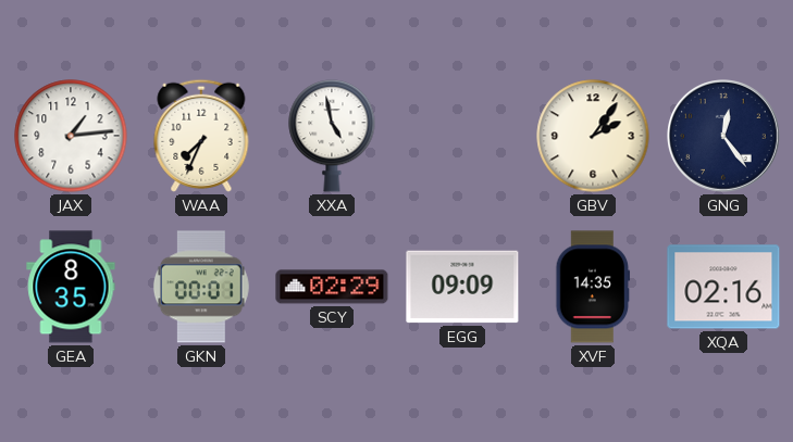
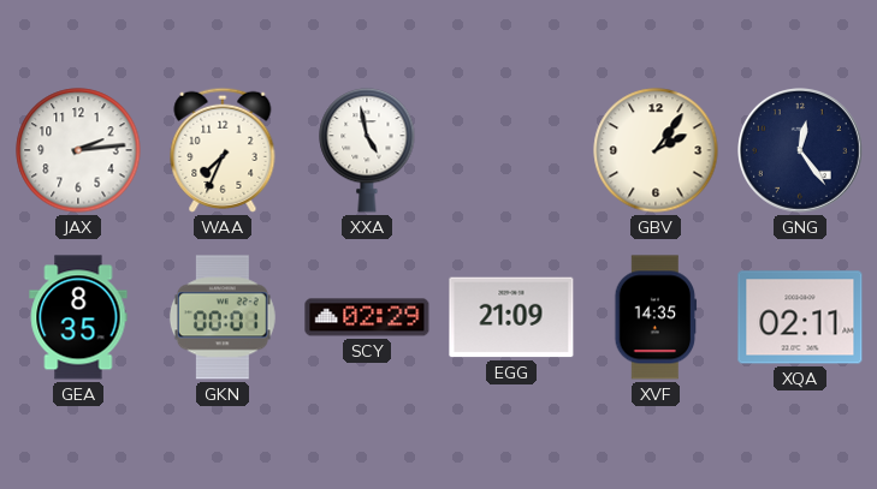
JAX: 1:14 -> 2:14 (78, 150)
EGG: 09:09 -> 21:09 (511, 317)
XQA: 02:16 -> 02:11 (800, 317)
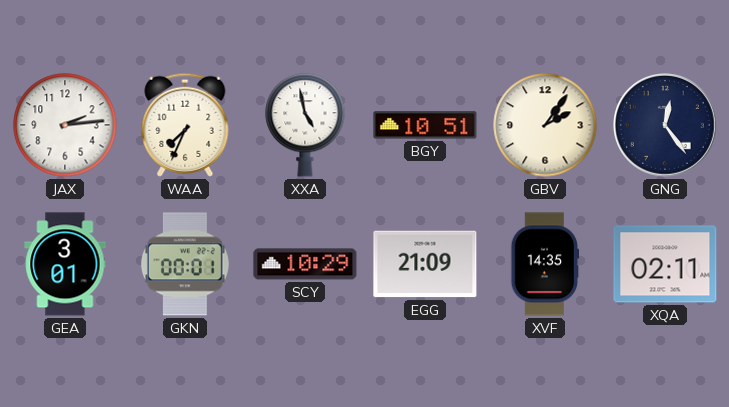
BGY: none -> 10:51 (425, 125)
GEA: 8:35 -> 3:01 (65, 264)
SCY: 02:29 -> 10:29 (305, 264)
